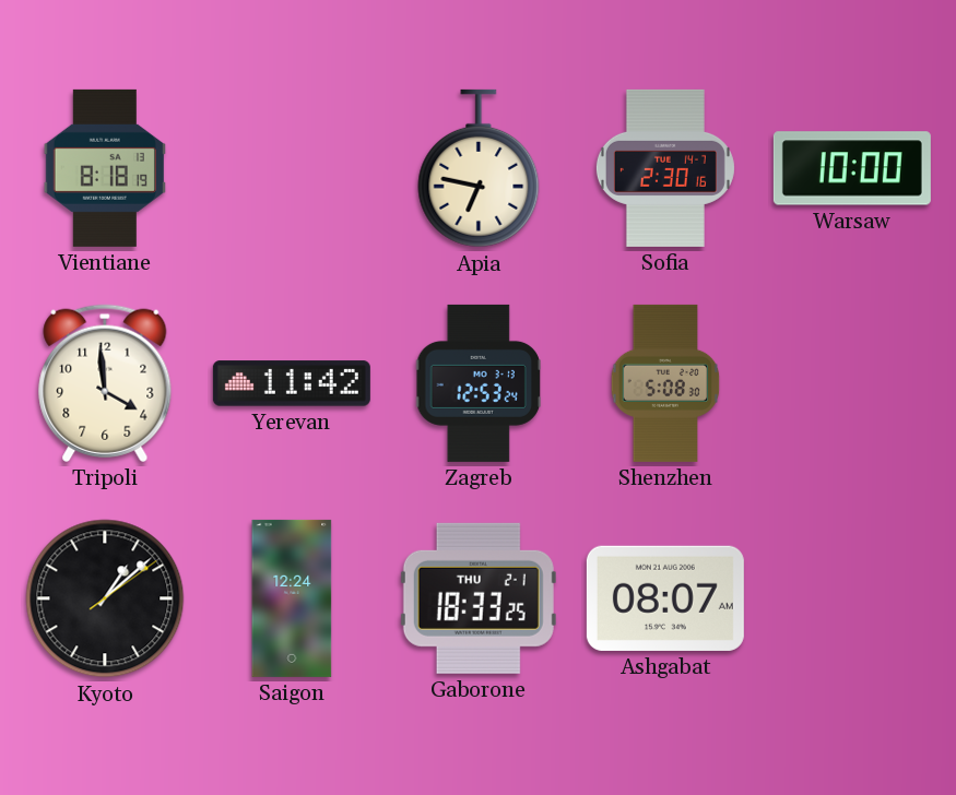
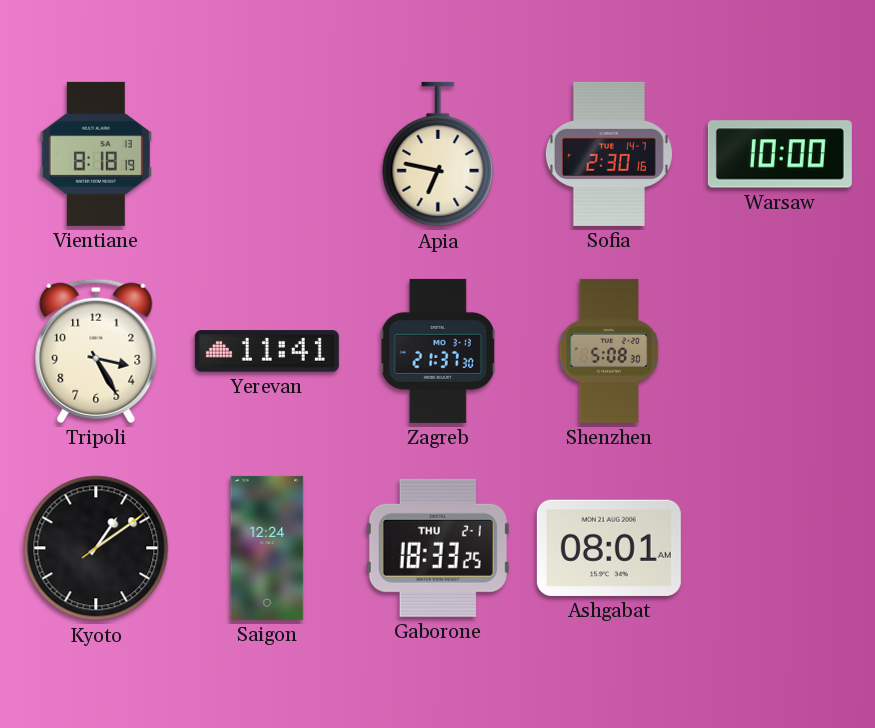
Tripoli: 3:59 -> 3:25 (96, 351)
Yerevan: 11:42 -> 11:41 (267, 351)
Zagreb: 12:53 -> 21:37 (438, 351)
Kyoto: 1:08 -> 1:09 (96, 548)
Ashgabat: 08:07 -> 08:01 (609, 548)
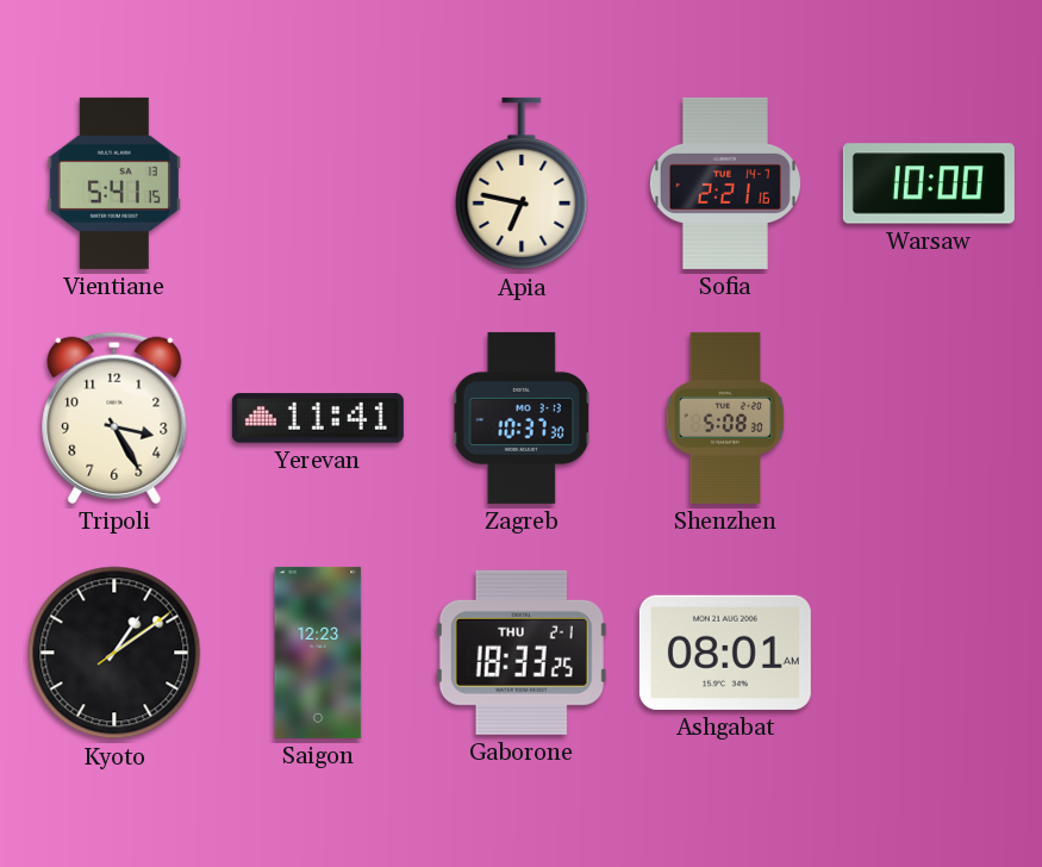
Vientiane: 8:18 -> 5:41 (114, 183)
Sofia: 2:30 -> 2:21 (725, 183)
Zagreb: 21:37 -> 10:37 (522, 418)
Saigon: 12:24 -> 12:23 (318, 653)
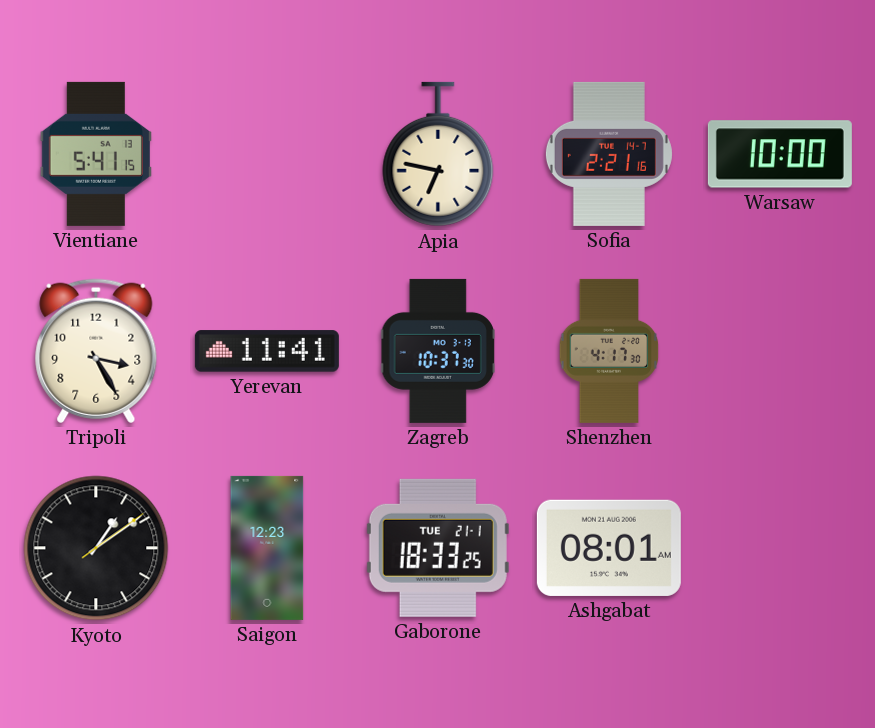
Shenzhen: 5:08 -> 4:17 (609, 351)
Gaborone date: THU 2-1 -> TUE 21-1 (438, 548)
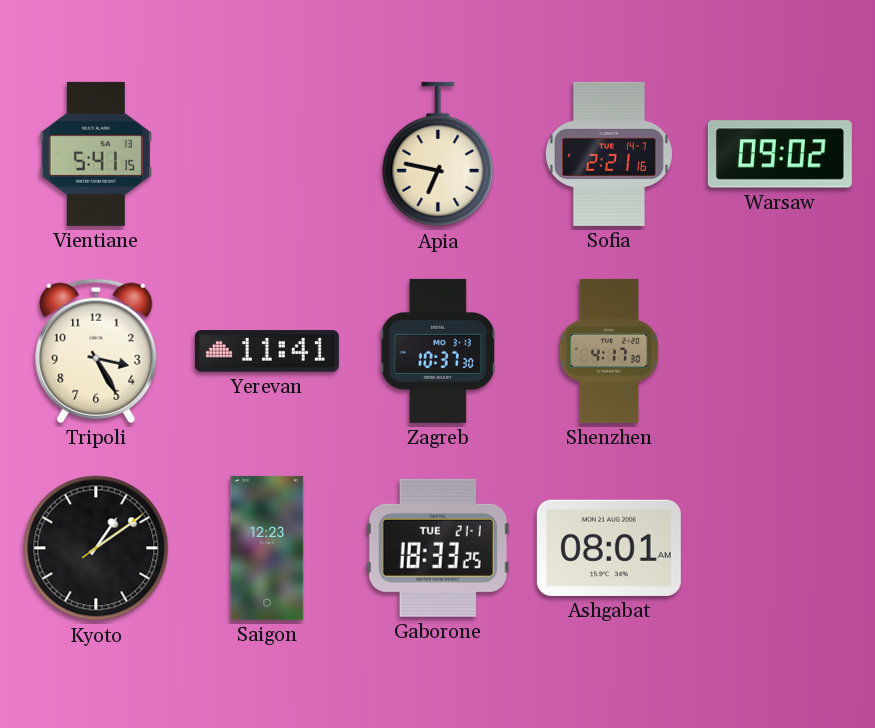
Warsaw: 10:00 -> 09:02 (780, 154)
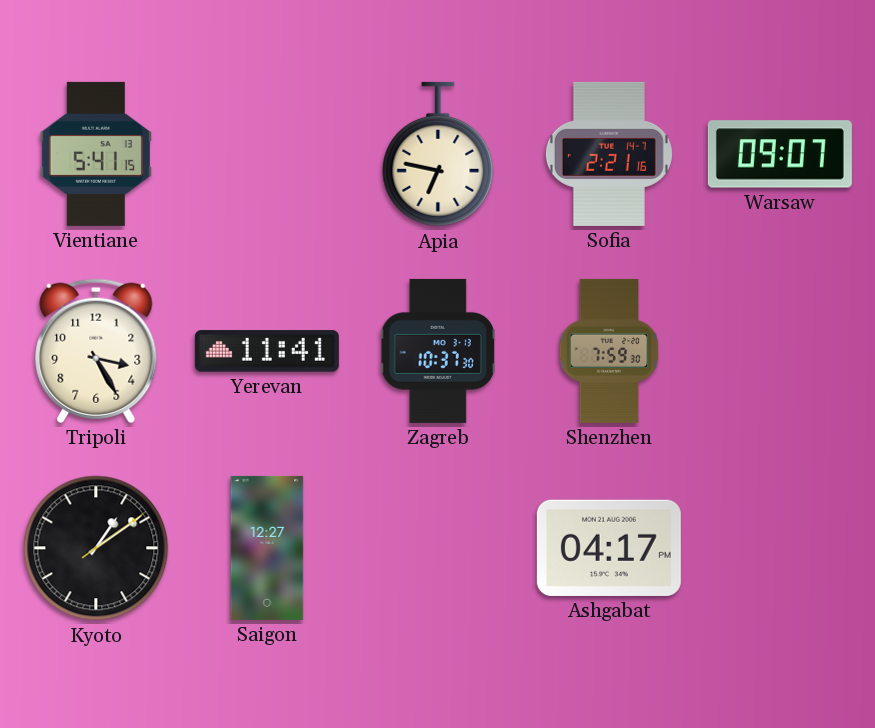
Warsaw: 09:02 -> 09:07 (780, 154)
Shenzhen: 4:17 -> 7:59 (609, 351)
Saigon: 12:23 -> 12:27 (267, 548)
Gaborone: 18:33 -> none (438, 548)
Ashgabat: 08:01 -> 04:17 (609, 548)
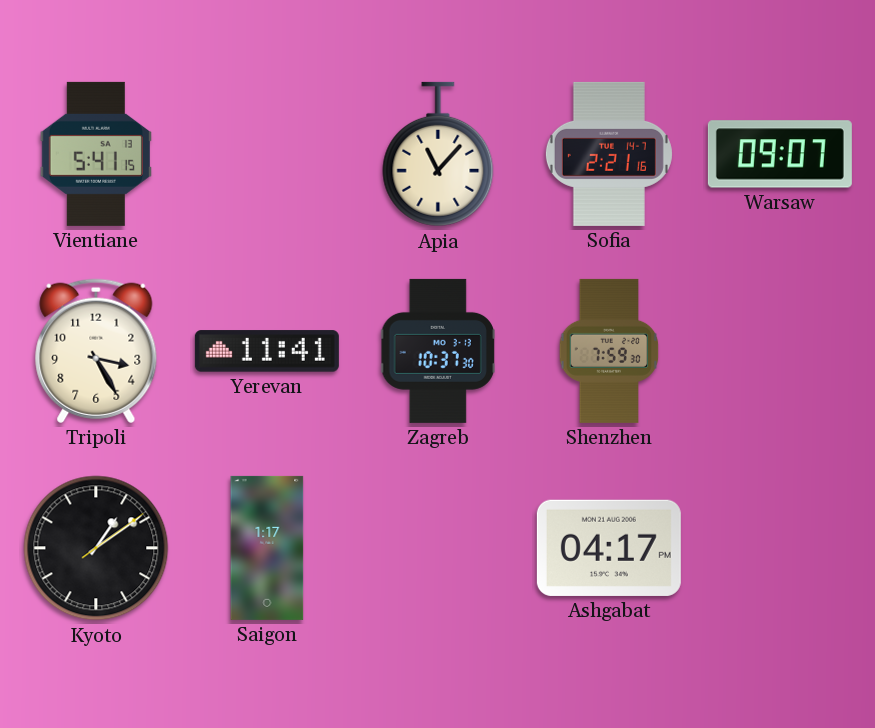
Apia: 6:47 -> 11:07 (438, 154)
Saigon: 12:27 -> 1:17 (267, 548)
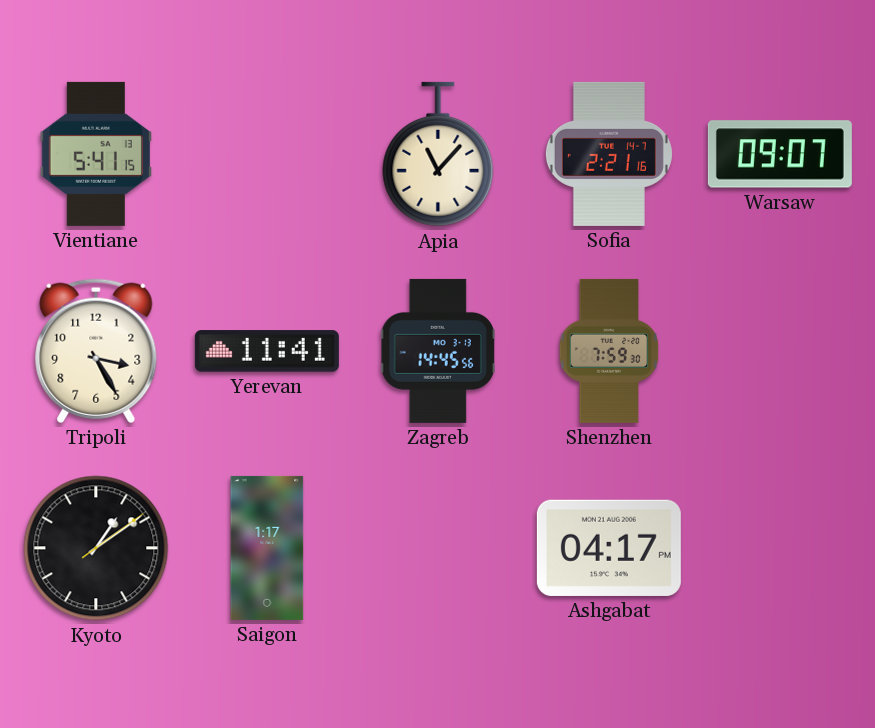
Zagreb: 10:37 -> 14:45 (438, 351)
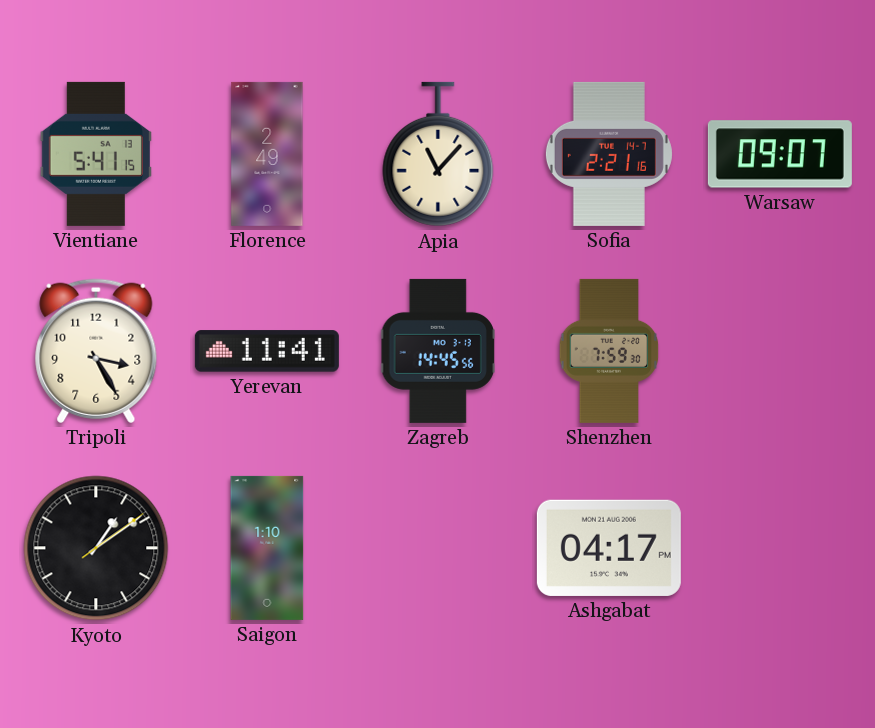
Florence: none -> 2:49 (267, 154)
Saigon: 1:17 -> 1:10 (267, 548)
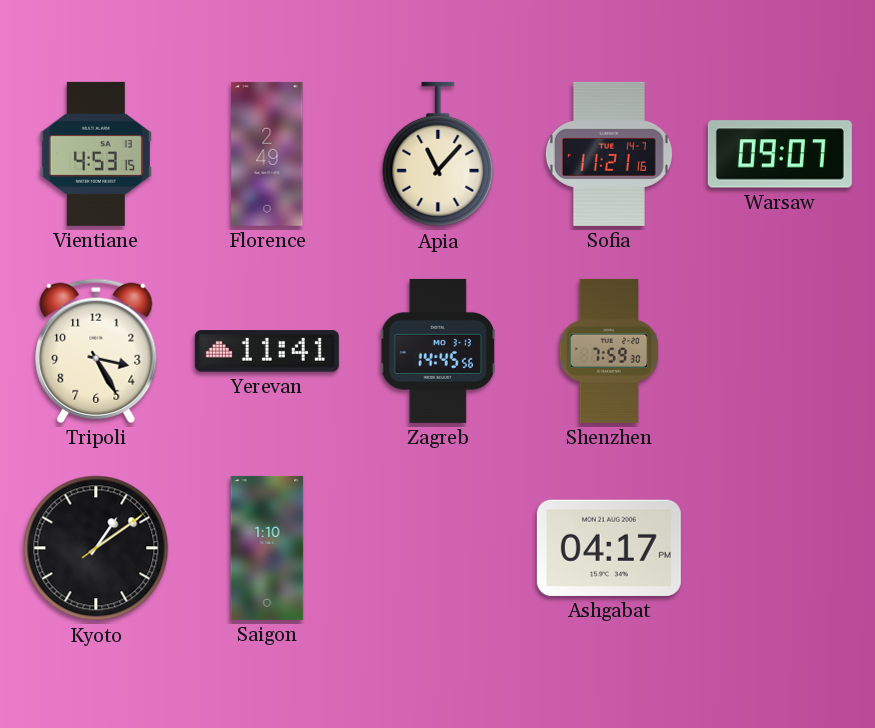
Vientiane: 5:41 -> 4:53 (96, 154)
Sofia: 2:21 -> 11:21 (609, 154)
